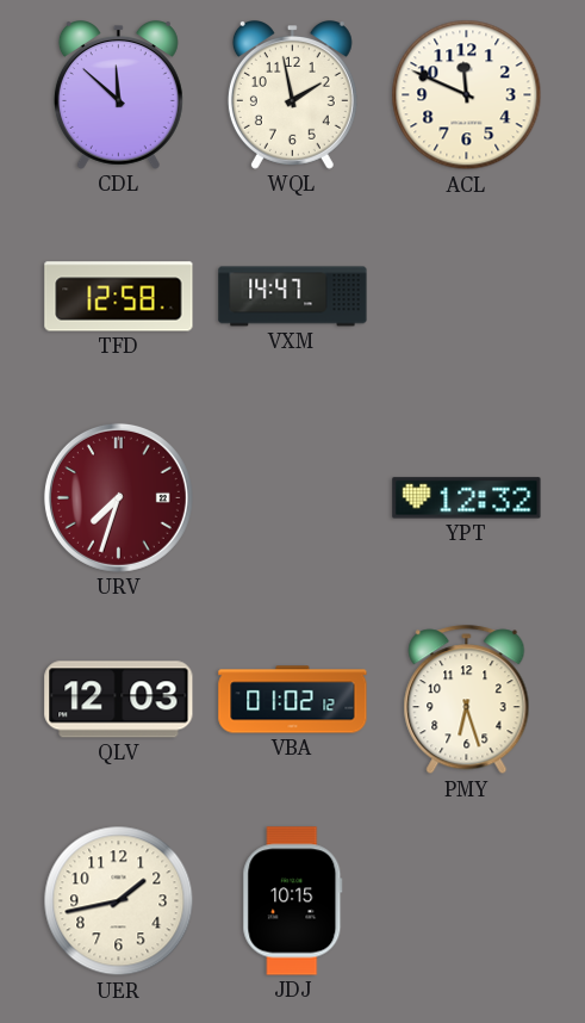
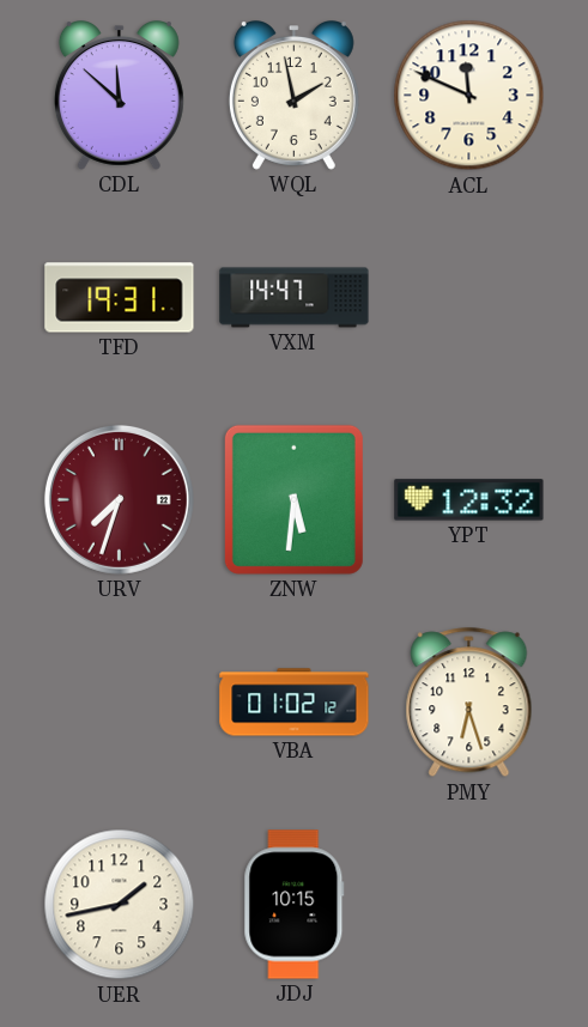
TFD: 12:58 -> 19:31 (120, 298)
ZNW: none -> 5:31 (293, 499)
QLV: 12:03 -> none (119, 700)
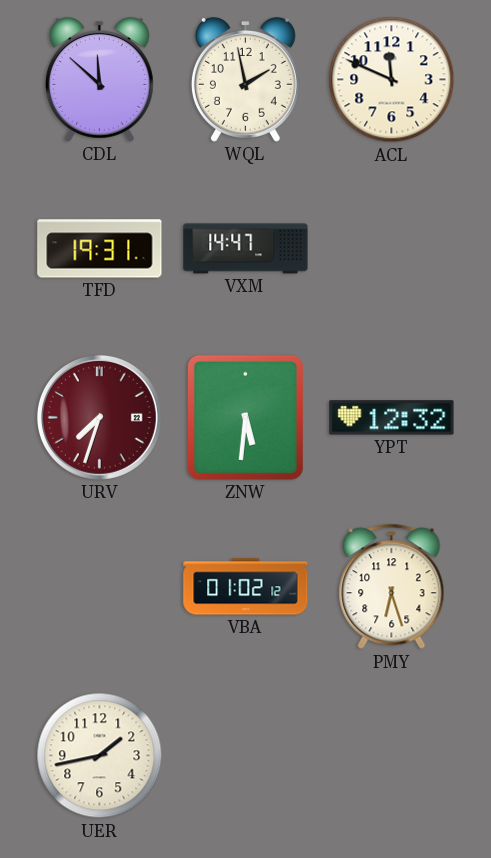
JDJ: 10:15 -> none (295, 905)
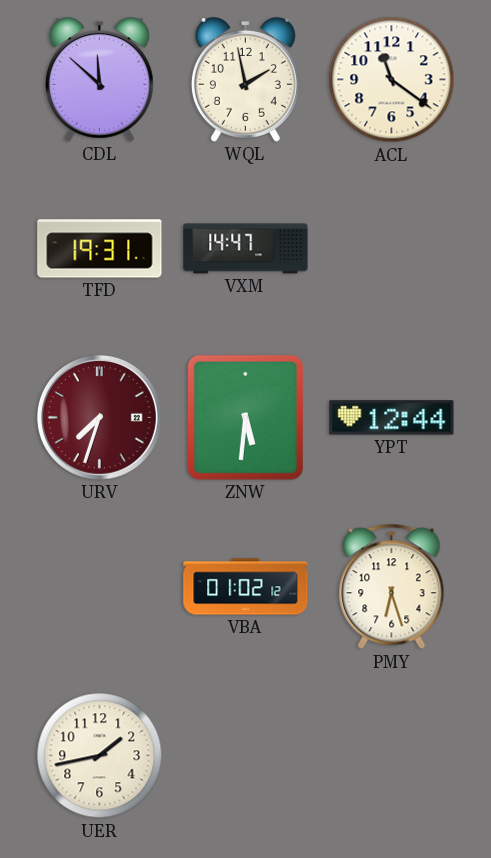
ACL: 11:49 -> 11:21 (392, 80)
YPT: 12:32 -> 12:44 (392, 418)
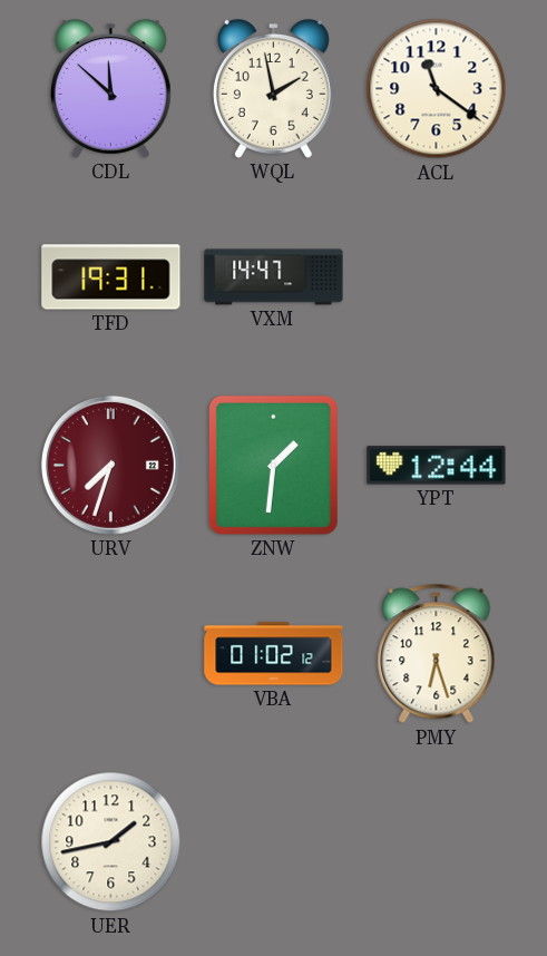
ZNW: 5:31 -> 1:31 (273, 465)
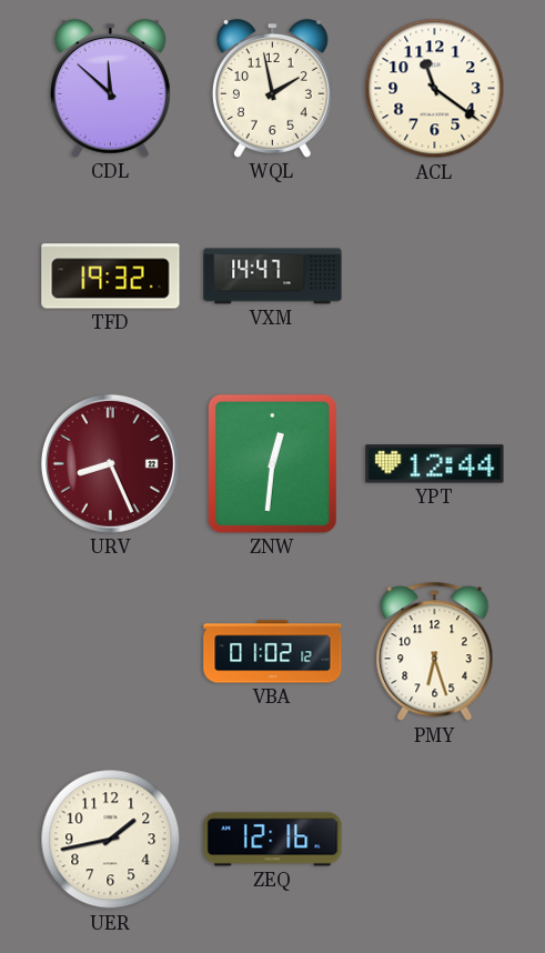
TFD: 19:31 -> 19:32 (111, 277)
URV: 7:33 -> 8:26 (110, 463)
ZNW: 1:31 -> 12:31 (272, 463)
ZEQ: none -> 12:16 (273, 840)
